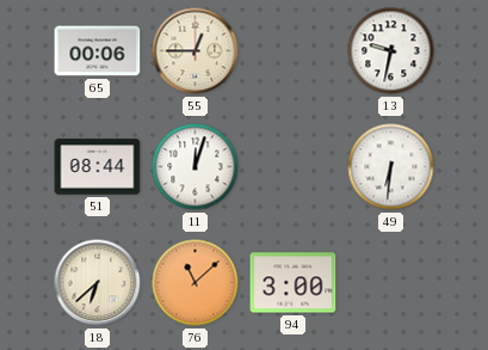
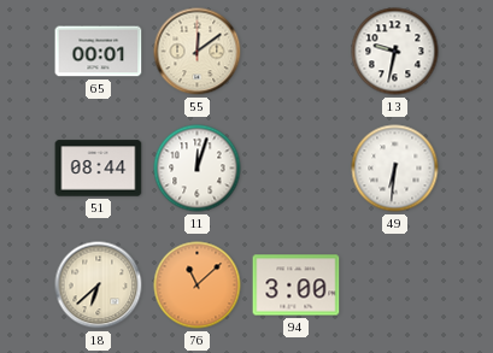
65: 00:06 -> 00:01 (99, 52)
55: 12:45 -> 12:09 (198, 52)
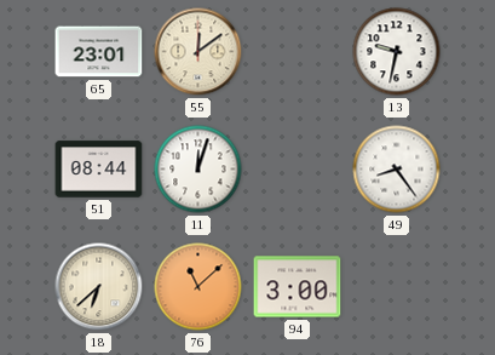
65: 00:01 -> 23:01 (99, 52)
49: 6:31 -> 8:24 (397, 170)
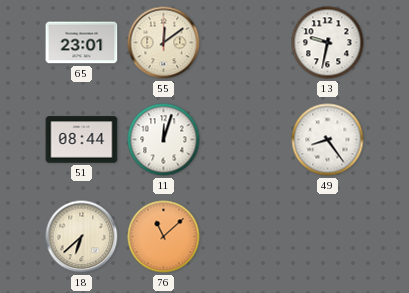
94: 3:00 -> none (298, 287)
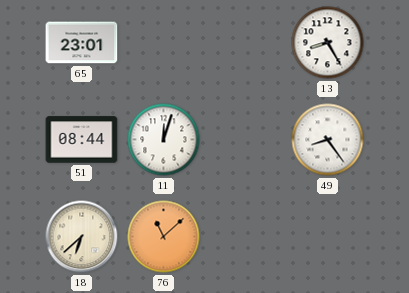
55: 12:09 -> none (164, 43)
13: 9:32 -> 8:25 (328, 43)
